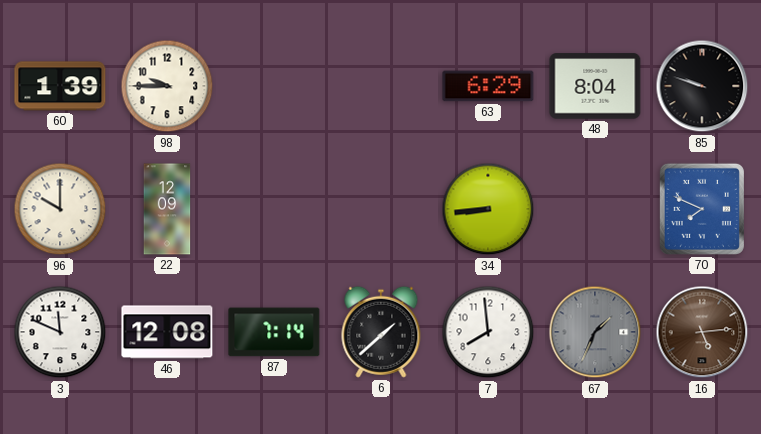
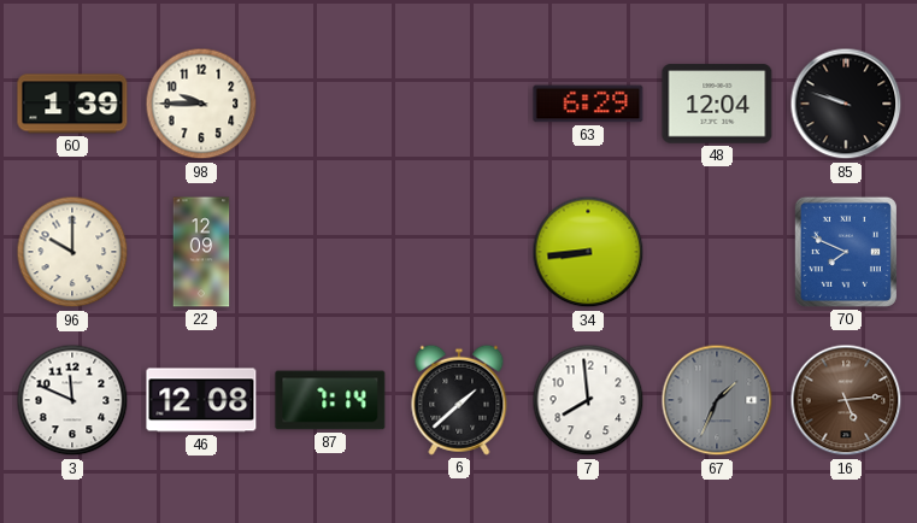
48: 8:04 -> 12:04 (717, 104)
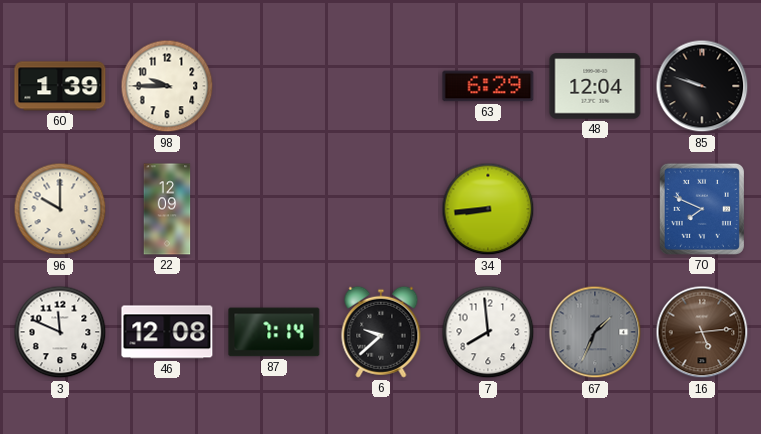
6: 1:38 -> 9:38 (381, 332)
